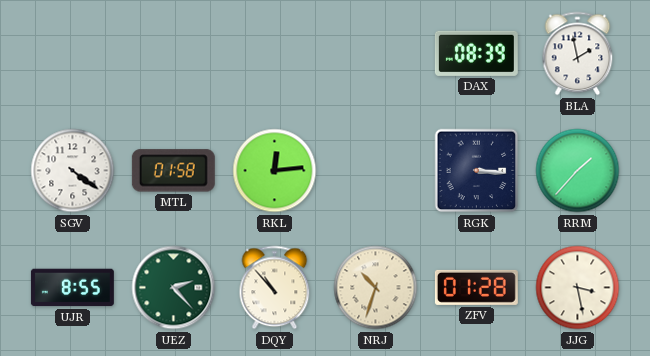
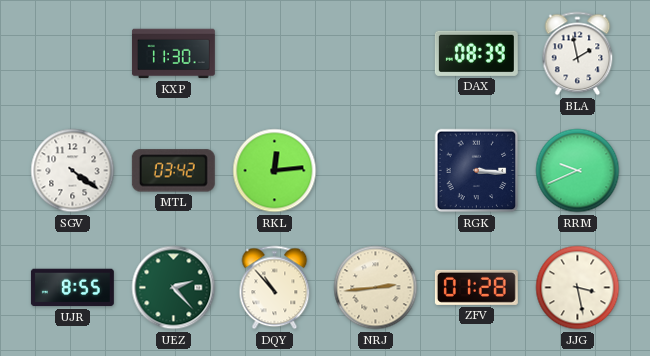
KXP: none -> 11:30 (173, 54)
MTL: 01:58 -> 03:42 (173, 171)
RRM: 1:37 -> 9:41 (578, 171)
NRJ: 10:33 -> 2:44 (376, 288)
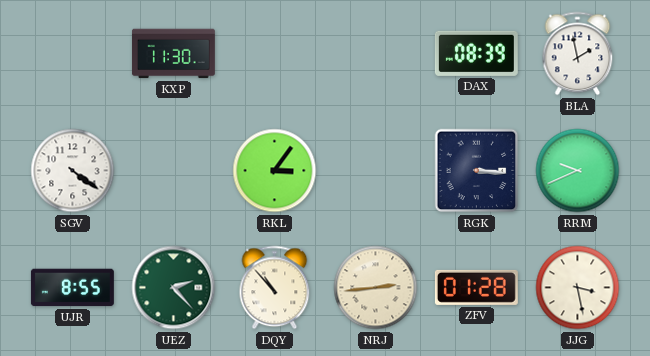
MTL: 03:42 -> none (173, 171)
RKL: 12:14 -> 3:06 (275, 171)
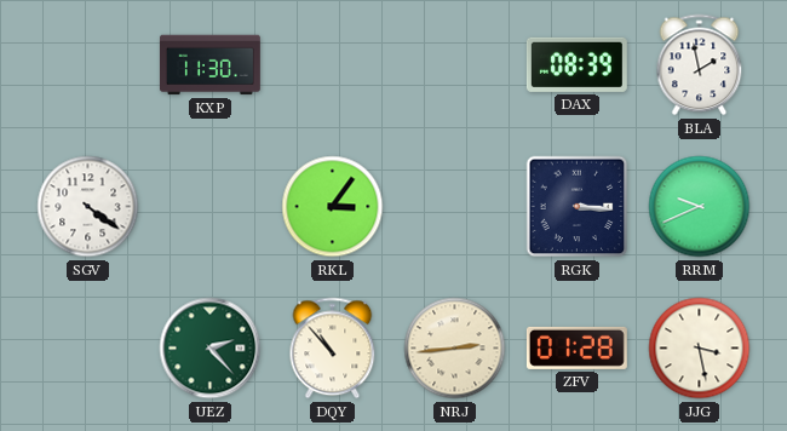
UJR: 8:55 -> none (72, 288)
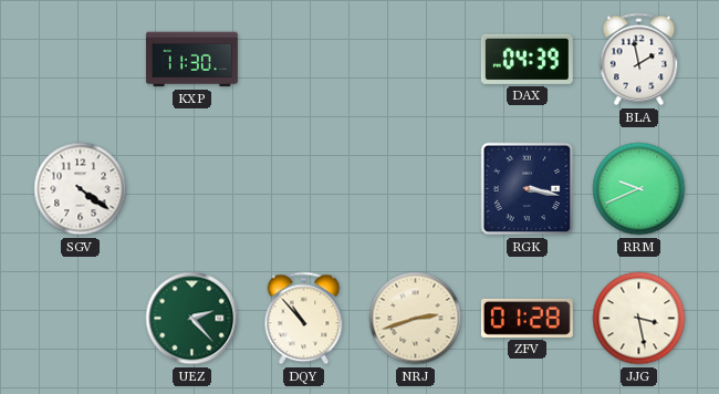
DAX: 08:39 -> 04:39 (527, 59)
RKL: 3:06 -> none (333, 207)
RGK: 3:16 -> 3:17 (528, 189)
NRJ: 2:44 -> 2:42 (416, 319)
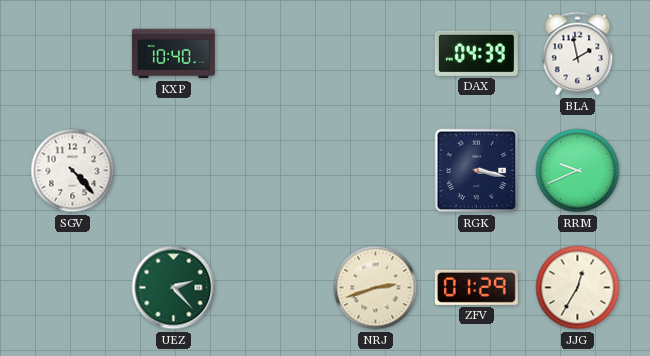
KXP: 11:30 -> 10:40 (173, 54)
SGV: 4:21 -> 4:23 (73, 171)
DQY: 10:53 -> none (304, 319)
ZFV: 01:28 -> 01:29 (476, 287)
JJG: 3:28 -> 12:35 (578, 288)
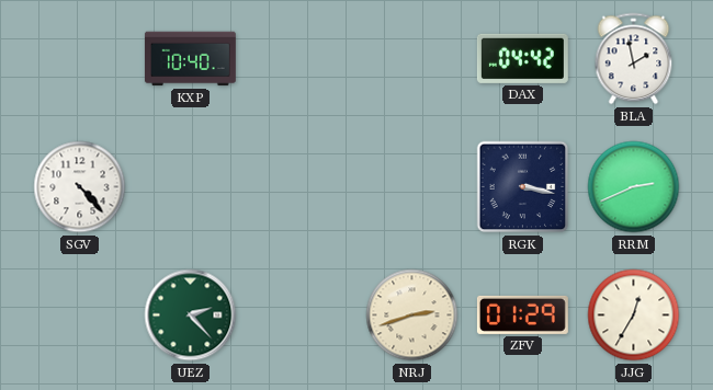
DAX: 04:39 -> 04:42 (522, 58)
RRM: 9:41 -> 2:41 (634, 187)
